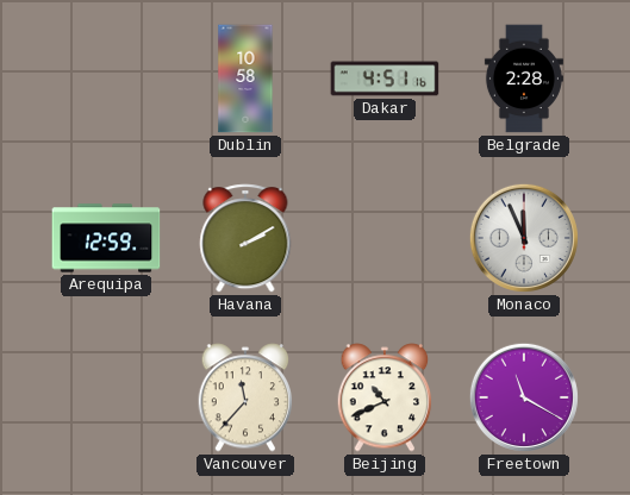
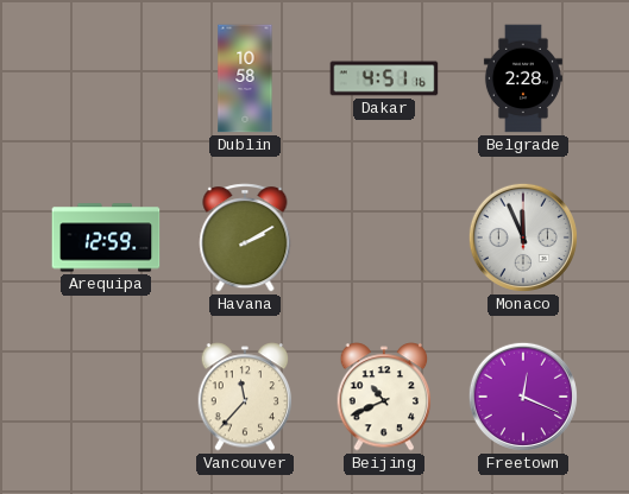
Freetown: 11:20 -> 12:19 (523, 397)
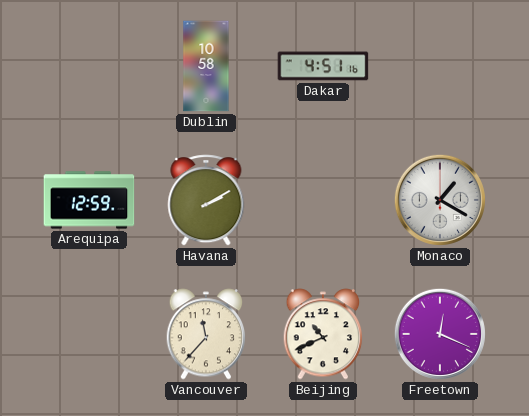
Belgrade: 2:28 -> none (523, 78)
Monaco: 11:56 -> 1:20 (440, 200)
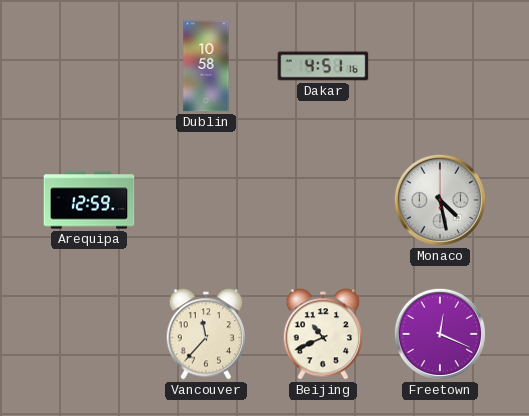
Havana: 2:10 -> none (206, 200)
Monaco: 1:20 -> 4:28 (440, 200)
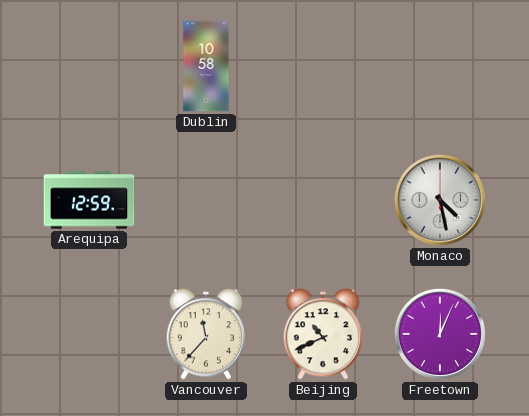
Dakar: 4:51 -> none (323, 66)
Freetown: 12:19 -> 12:04 (440, 334)
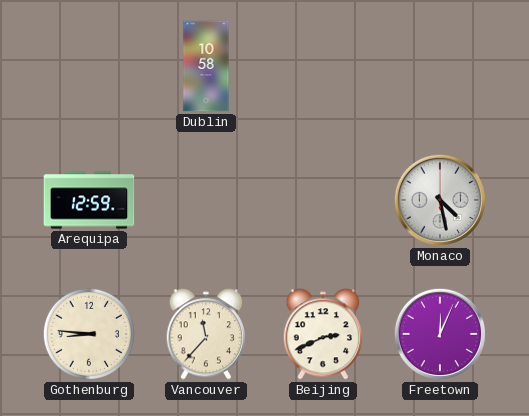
Gothenburg: none -> 8:46 (89, 334)
Beijing: 10:41 -> 2:41 (323, 334)
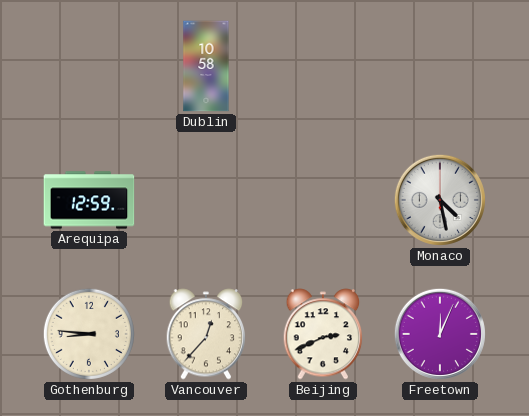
Vancouver: 11:37 -> 12:37 (206, 334)
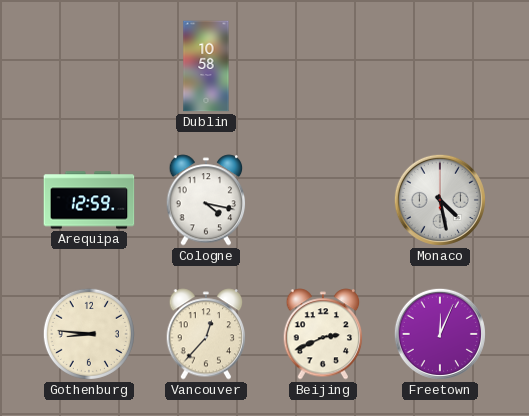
Cologne: none -> 4:17 (206, 200)
